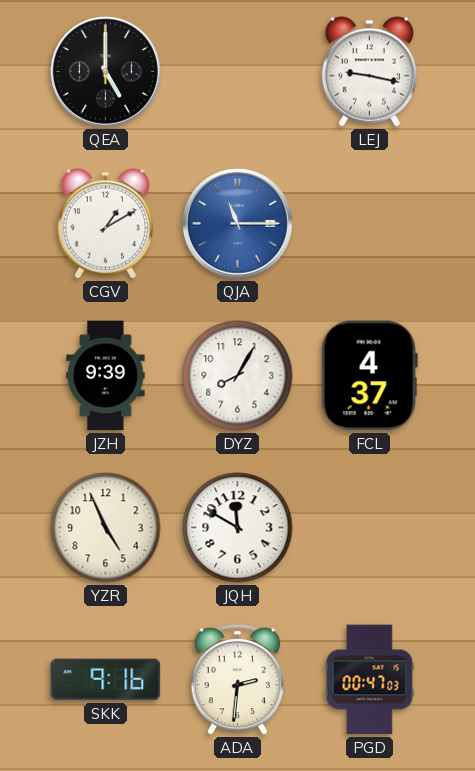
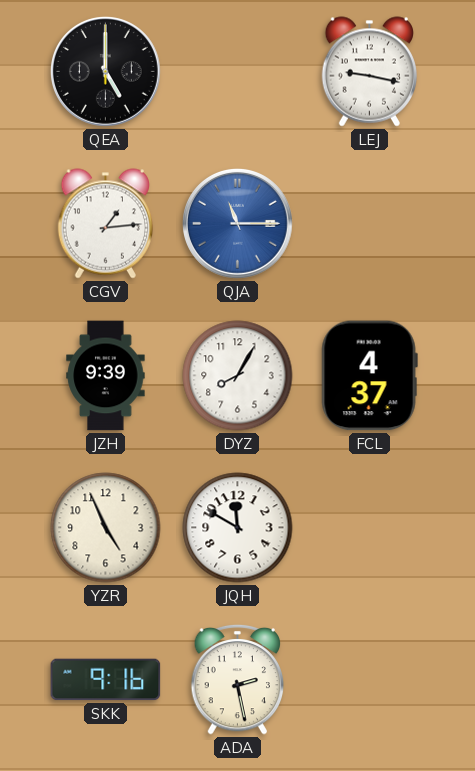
CGV: 1:10 -> 1:14 (105, 224)
ADA: 2:31 -> 2:28 (238, 679)
PGD: 00:47 -> none (370, 680)
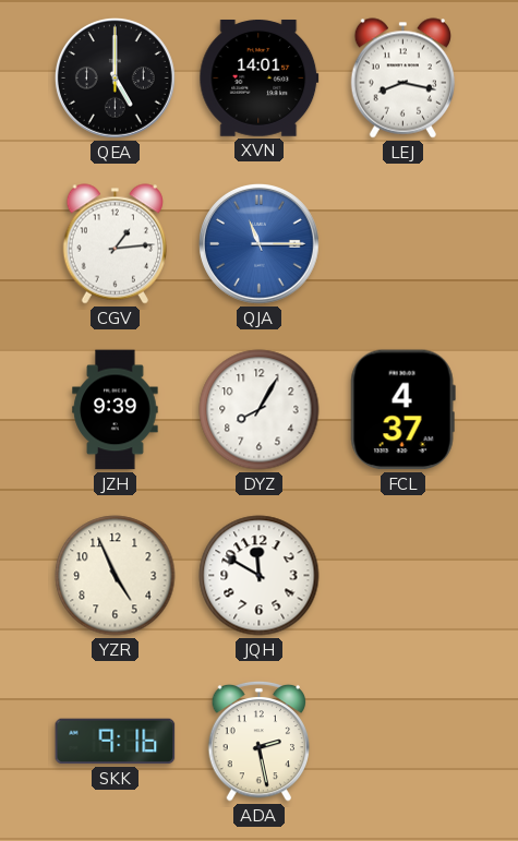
XVN: none -> 14:01 (260, 79)
LEJ: 9:17 -> 8:17 (402, 79)
